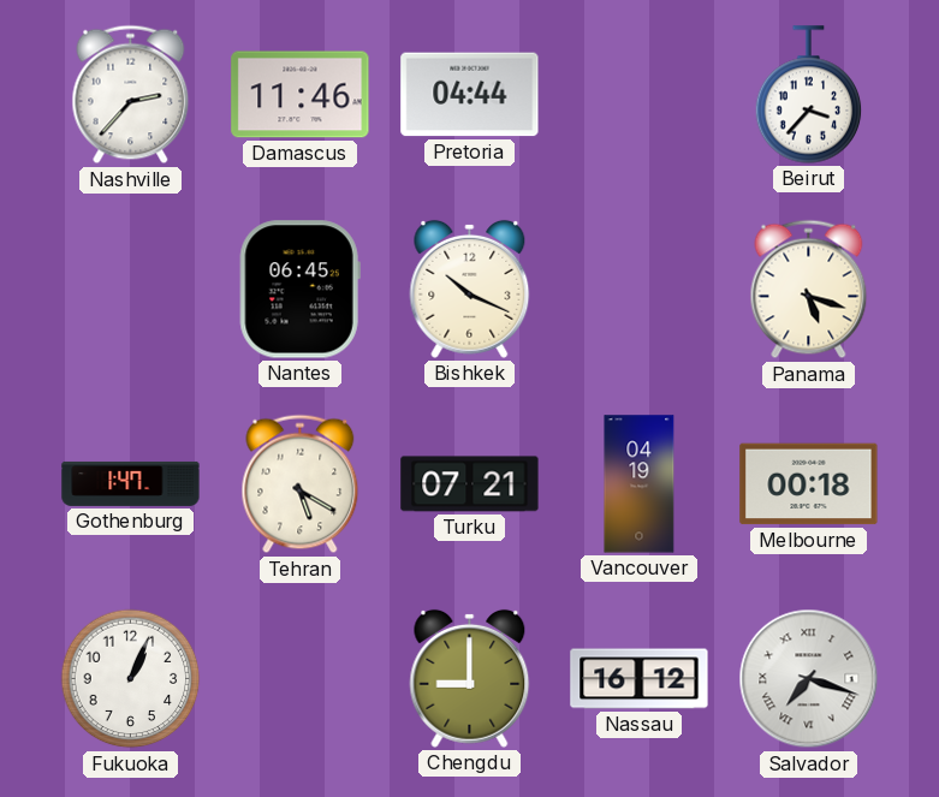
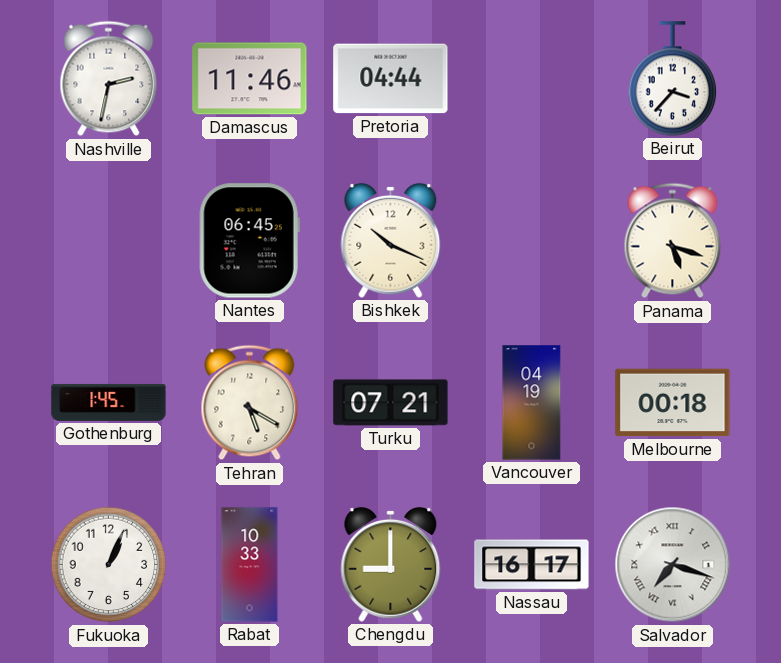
Nashville: 2:37 -> 2:32 (109, 79)
Gothenburg: 1:47 -> 1:45 (109, 402)
Rabat: none -> 10:33 (250, 565)
Nassau: 16:12 -> 16:17 (532, 565)
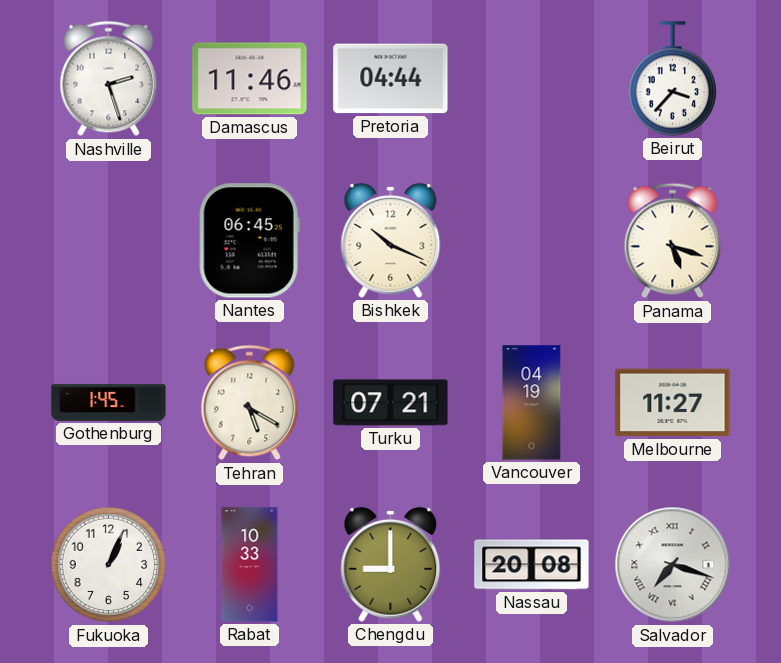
Nashville: 2:32 -> 2:27 (109, 79)
Melbourne: 00:18 -> 11:27 (673, 403)
Nassau: 16:17 -> 20:08 (532, 565)
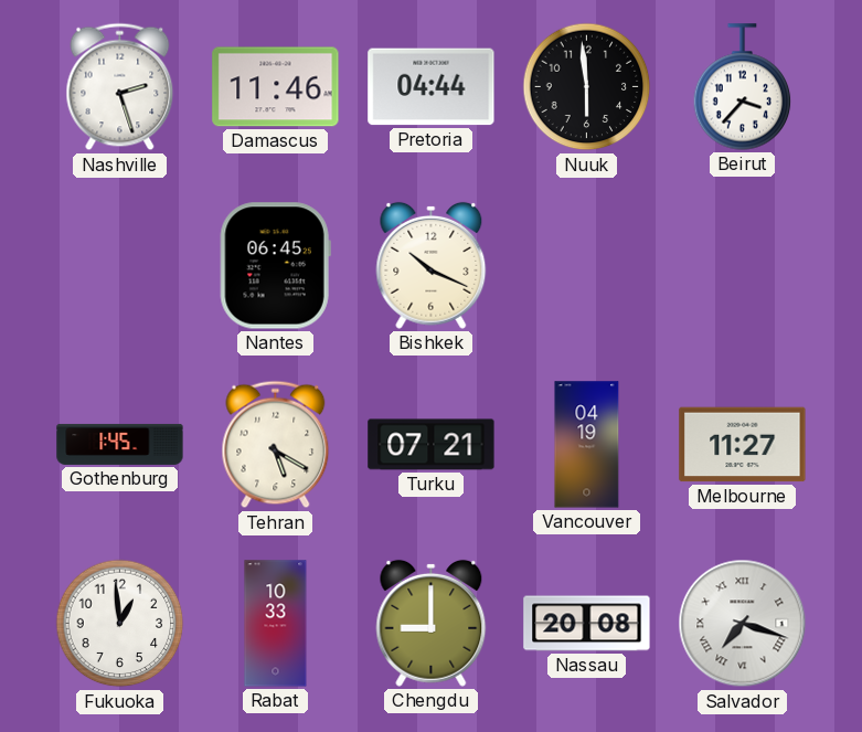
Nuuk: none -> 5:59 (587, 87)
Panama: 5:18 -> none (673, 241)
Fukuoka: 1:04 -> 12:59 (120, 624)
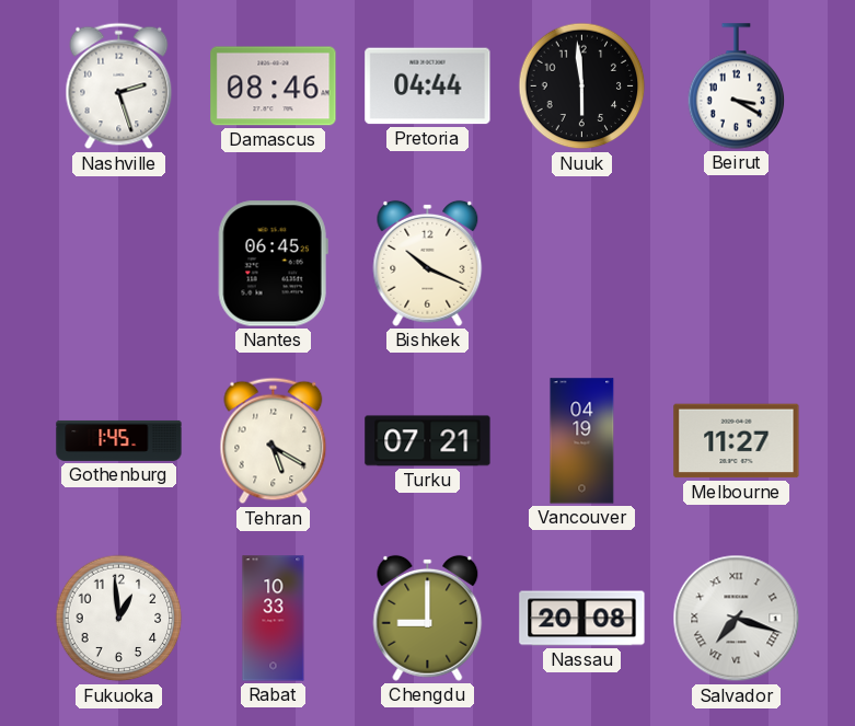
Damascus: 11:46 -> 08:46 (274, 87)
Beirut: 3:37 -> 3:20 (737, 87)
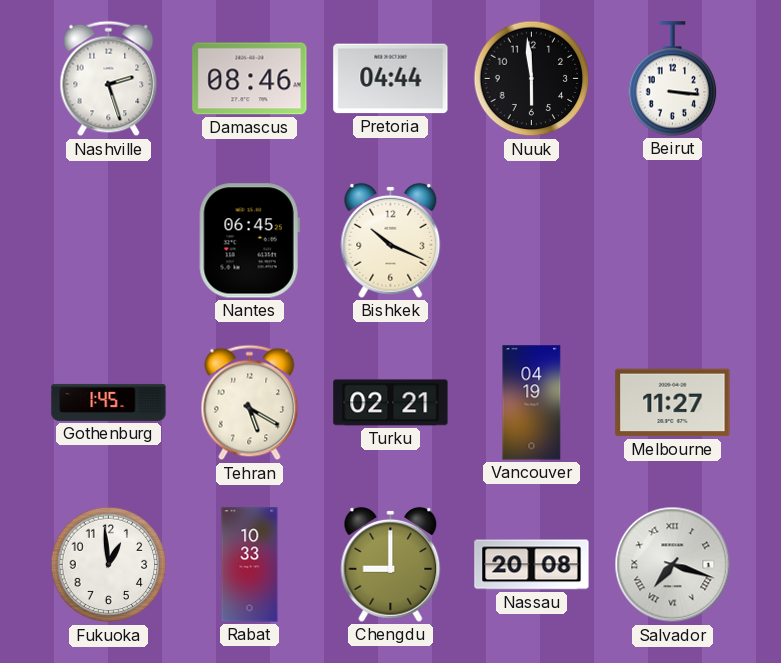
Beirut: 3:20 -> 3:16 (673, 79)
Turku: 07:21 -> 02:21 (391, 403)
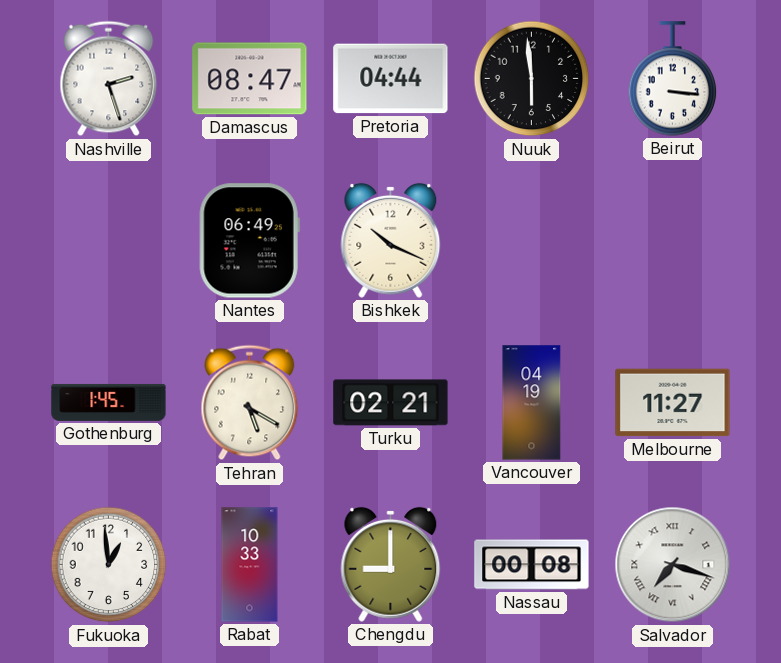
Damascus: 08:46 -> 08:47 (250, 79)
Nantes: 06:45 -> 06:49 (249, 241)
Nassau: 20:08 -> 00:08 (532, 565)
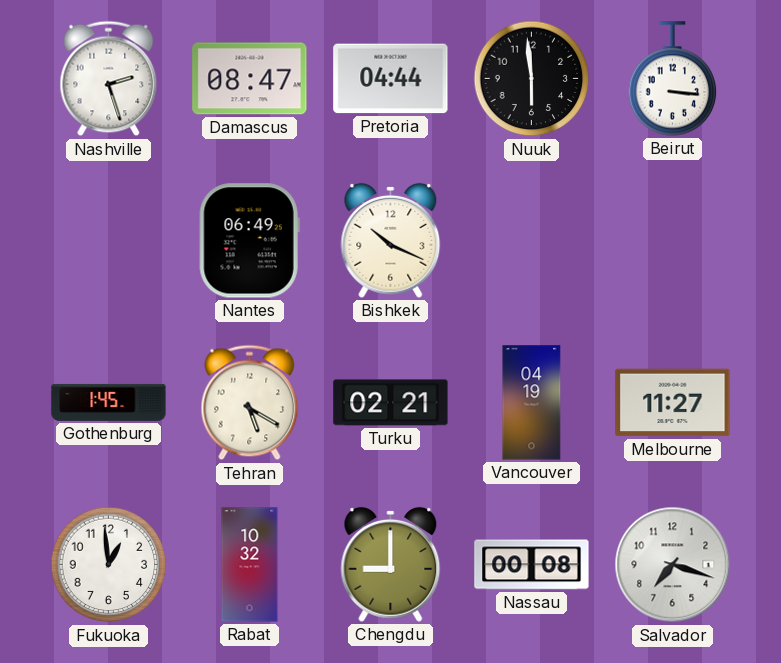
Rabat: 10:33 -> 10:32 (250, 565)
Salvador numerals: Roman -> Arabic (673, 565)
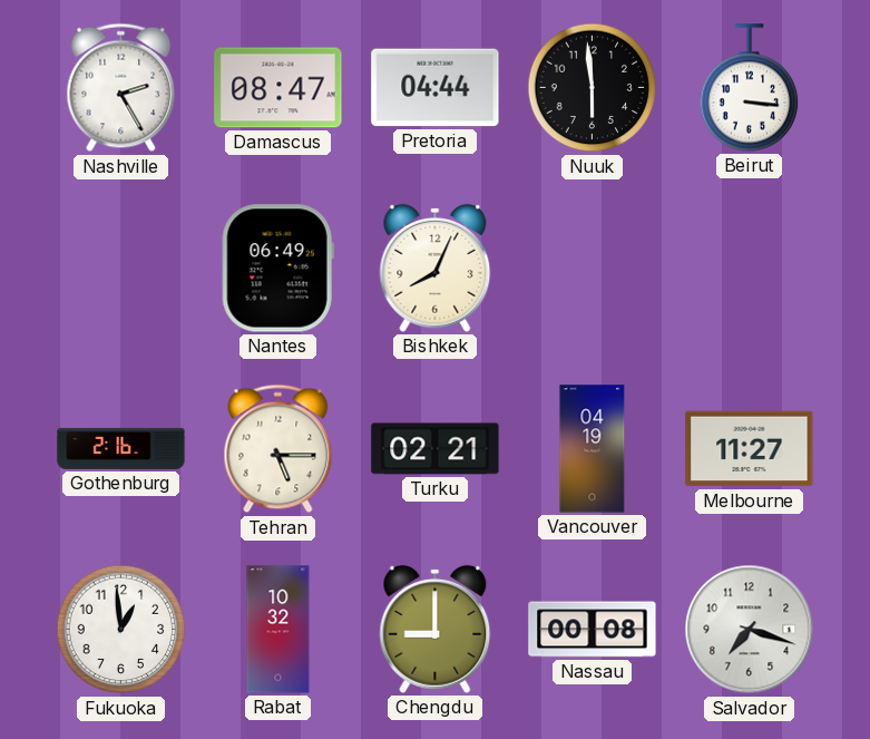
Nashville: 2:27 -> 2:25 (121, 88)
Bishkek: 10:19 -> 8:04 (436, 268)
Gothenburg: 1:45 -> 2:16 (121, 448)
Tehran: 5:20 -> 5:15 (278, 449)
